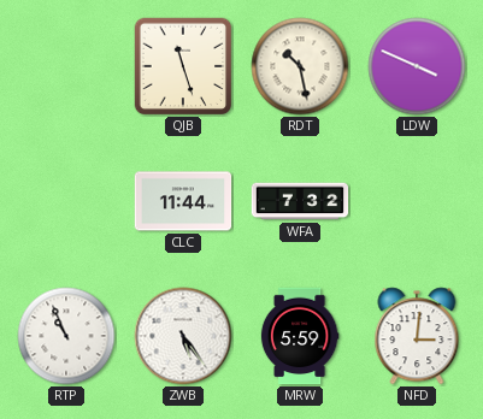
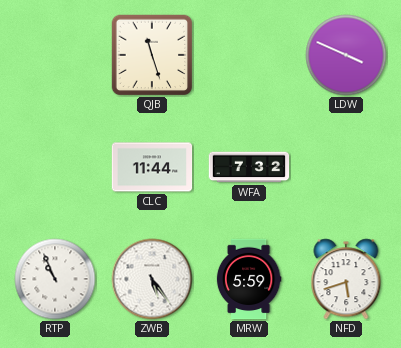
RDT: 10:28 -> none (300, 66)
NFD: 3:01 -> 5:42 (346, 279)
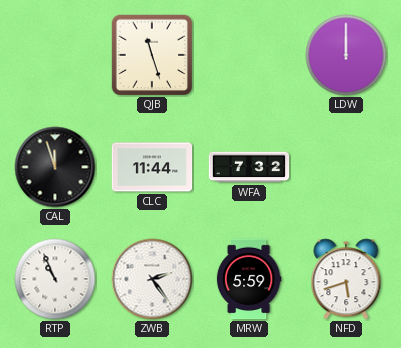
LDW: 3:49 -> 12:00 (346, 55)
CAL: none -> 11:57 (55, 167)
ZWB: 5:24 -> 2:24 (152, 279)
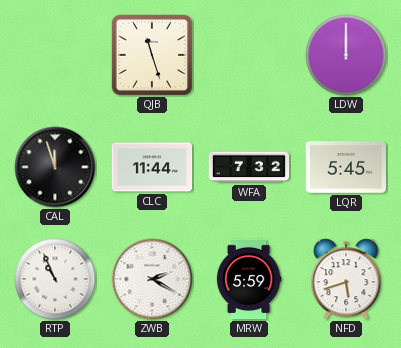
LQR: none -> 5:45 (346, 168)
ZWB: 2:24 -> 2:20 (152, 279)
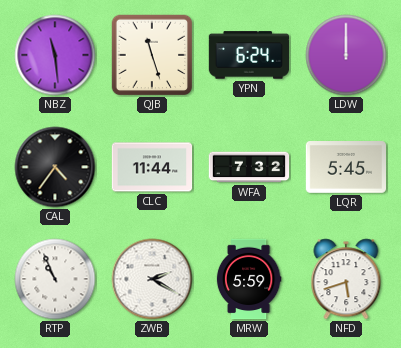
NBZ: none -> 11:29 (55, 55)
YPN: none -> 6:24 (249, 55)
CAL: 11:57 -> 4:36 (55, 167)
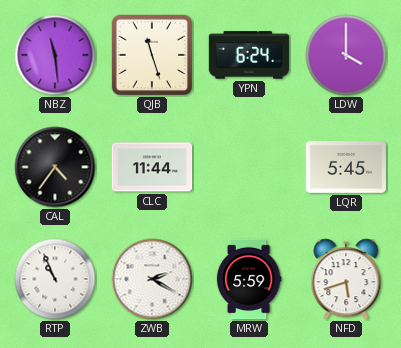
LDW: 12:00 -> 4:00 (346, 55)
WFA: 7:32 -> none (249, 167)
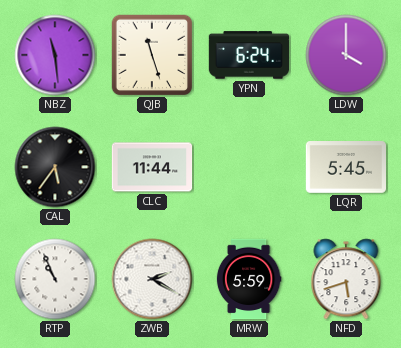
CAL: 4:36 -> 5:36 (55, 167)
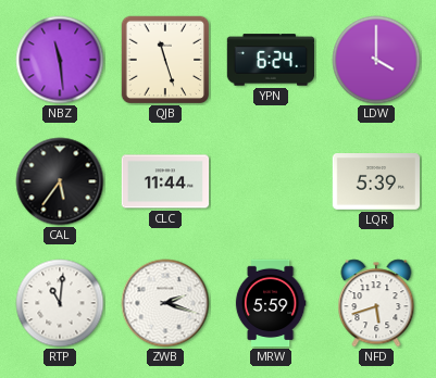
LQR: 5:45 -> 5:39 (376, 182)
RTP: 10:56 -> 11:01 (60, 303)
ZWB: 2:20 -> 2:18 (165, 303)
